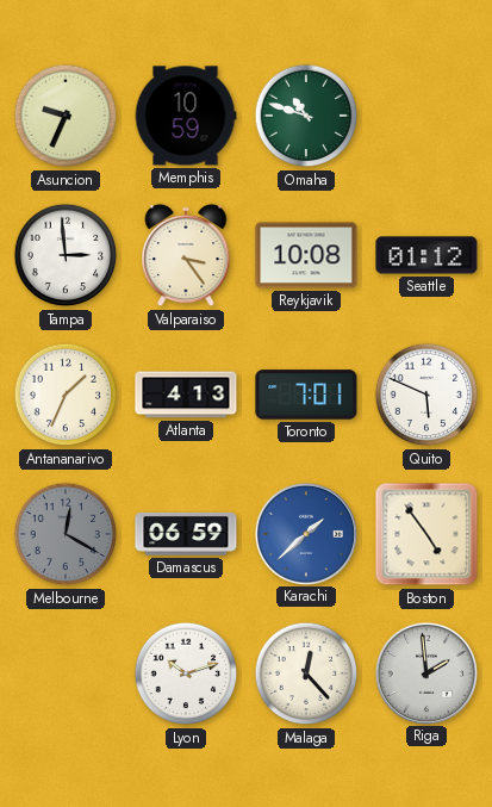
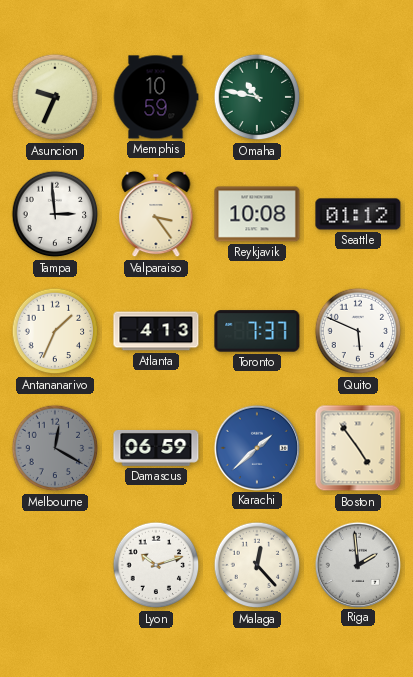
Omaha: 10:48 -> 10:47 (257, 97)
Toronto: 7:01 -> 7:37 (257, 331)
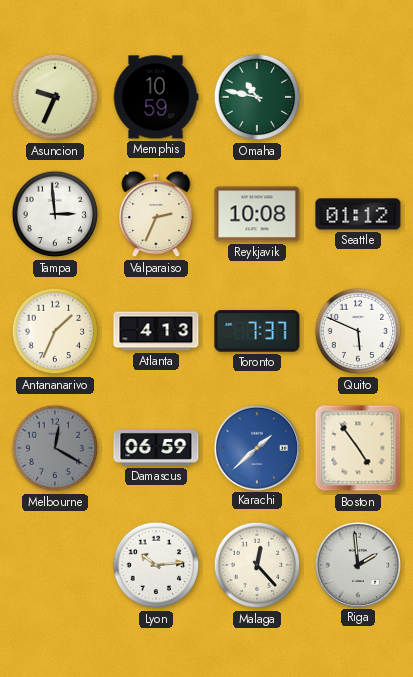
Valparaiso: 3:24 -> 2:34 (156, 214)
Lyon: 10:12 -> 10:14 (156, 565)
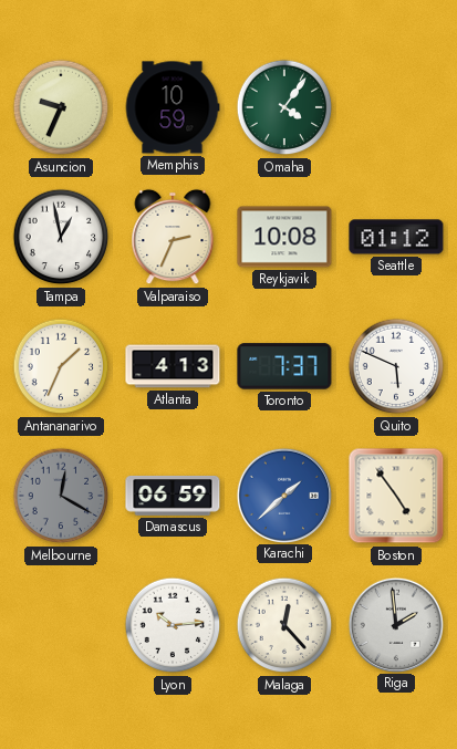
Omaha: 10:47 -> 4:06 (284, 107)
Tampa: 2:59 -> 12:58 (61, 237)
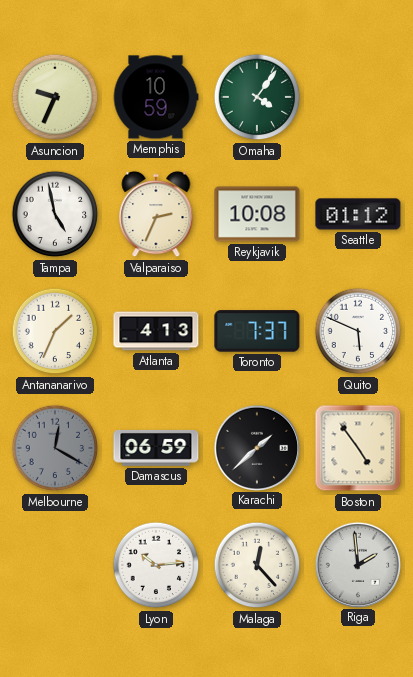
Tampa: 12:58 -> 4:58 (55, 214)
Karachi dial: blue -> black (256, 447)
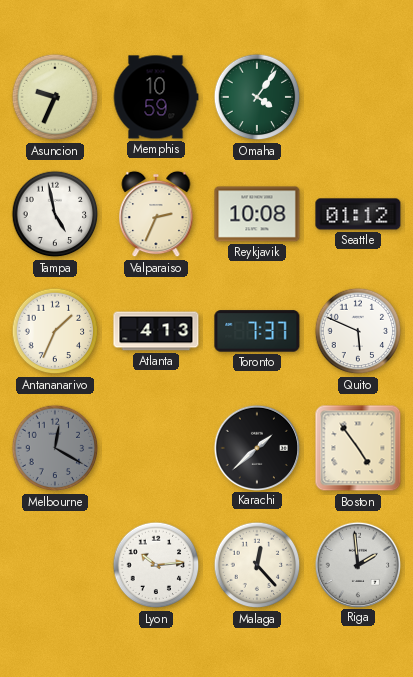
Damascus: 06:59 -> none (156, 448)
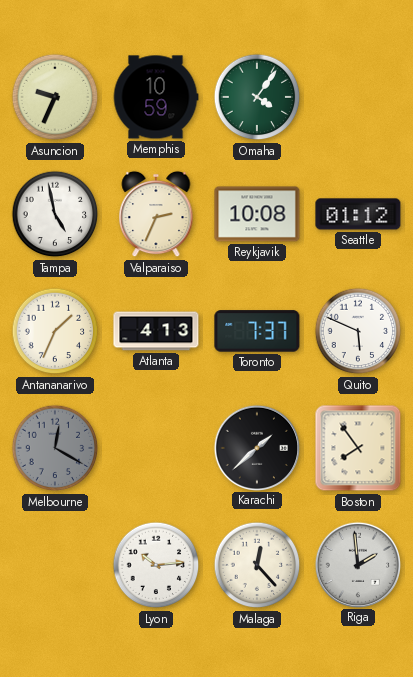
Boston: 4:54 -> 7:54 (358, 448)
